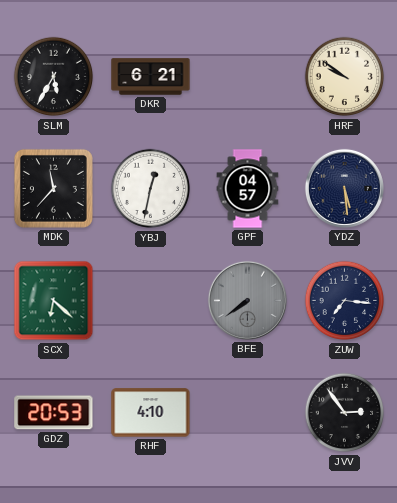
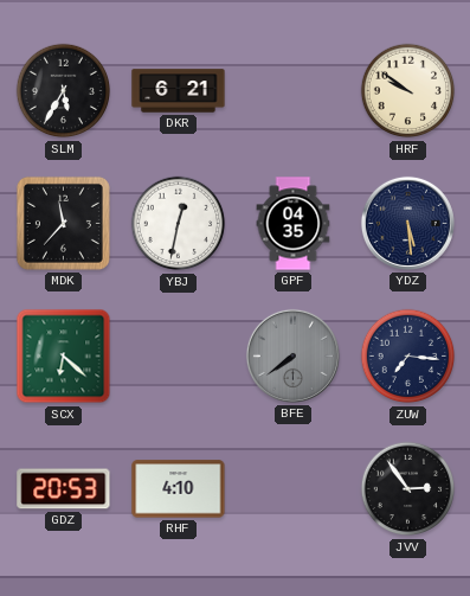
GPF: 04:57 -> 04:35 (294, 224)
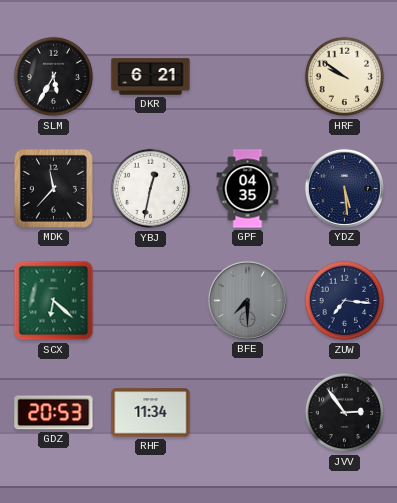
BFE: 7:39 -> 7:30 (247, 300)
RHF: 4:10 -> 11:34 (151, 413)
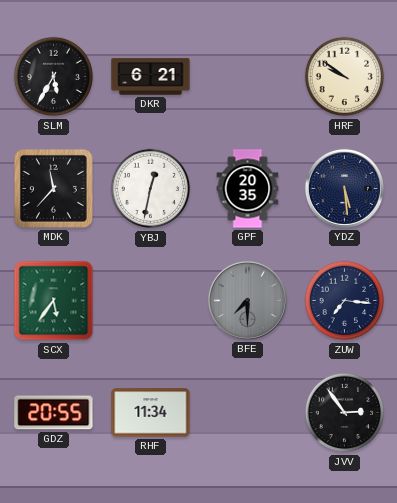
GPF: 04:35 -> 20:35 (248, 189)
SCX: 6:22 -> 5:36 (54, 301)
GDZ: 20:53 -> 20:55 (54, 413)
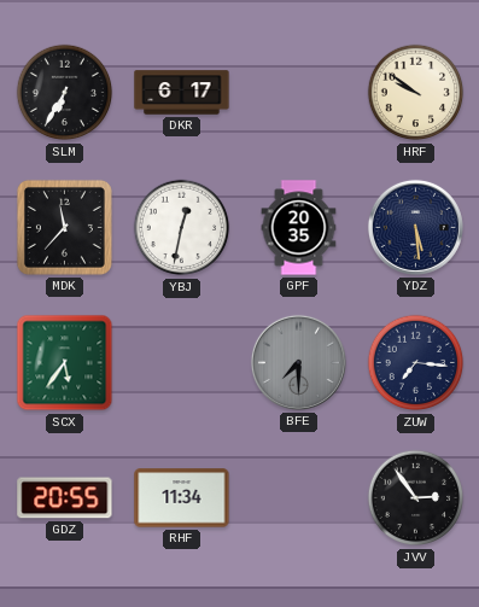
SLM: 5:35 -> 6:35 (65, 93)
DKR: 6:21 -> 6:17 (182, 93)
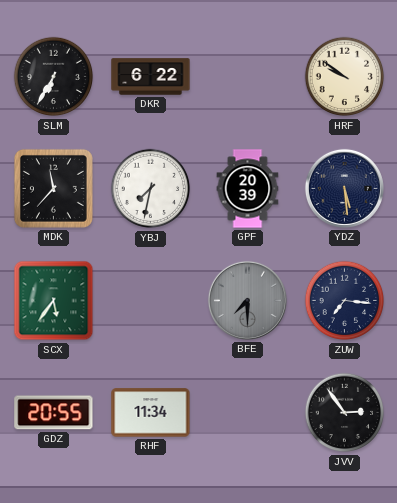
DKR: 6:17 -> 6:22 (151, 77)
YBJ: 12:32 -> 7:32 (151, 189)
GPF: 20:35 -> 20:39 (248, 189)
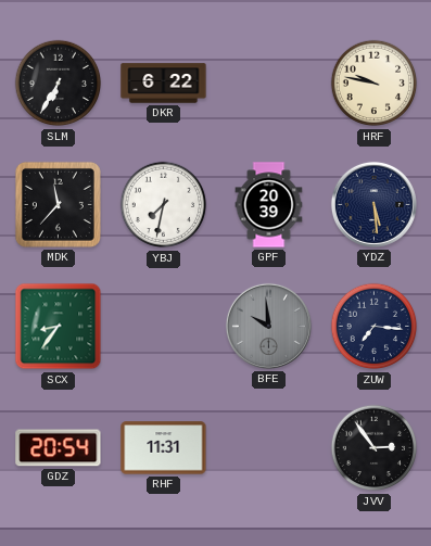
HRF: 9:51 -> 9:47 (375, 84)
SCX: 5:36 -> 8:36 (59, 327)
BFE: 7:30 -> 9:59 (268, 326)
GDZ: 20:55 -> 20:54 (59, 448)
RHF: 11:34 -> 11:31 (164, 448)
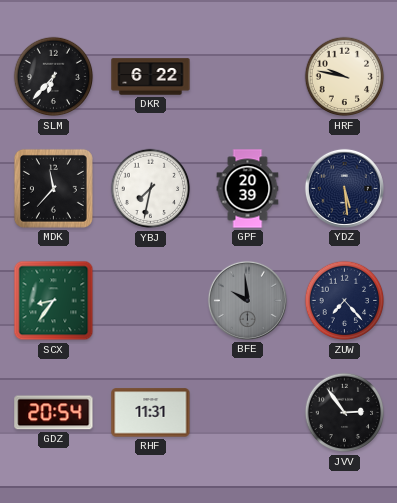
SLM: 6:35 -> 6:37 (54, 77)
ZUW: 7:16 -> 7:23 (345, 301)
